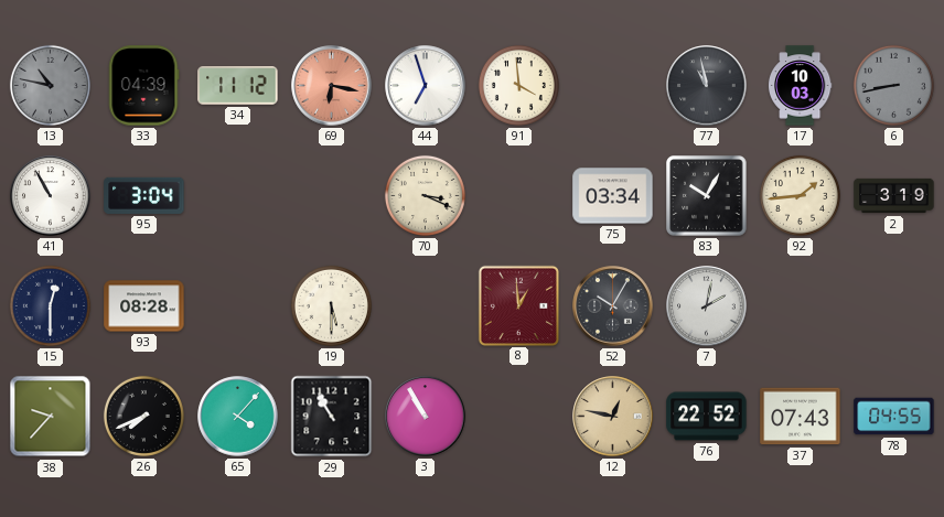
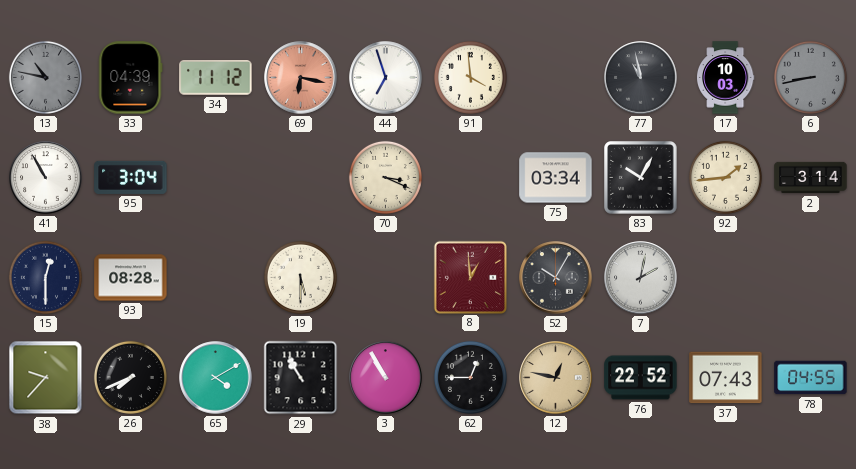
2: 3:19 -> 3:14 (811, 178)
65: 4:07 -> 4:10 (216, 378)
62: none -> 12:45 (470, 377)
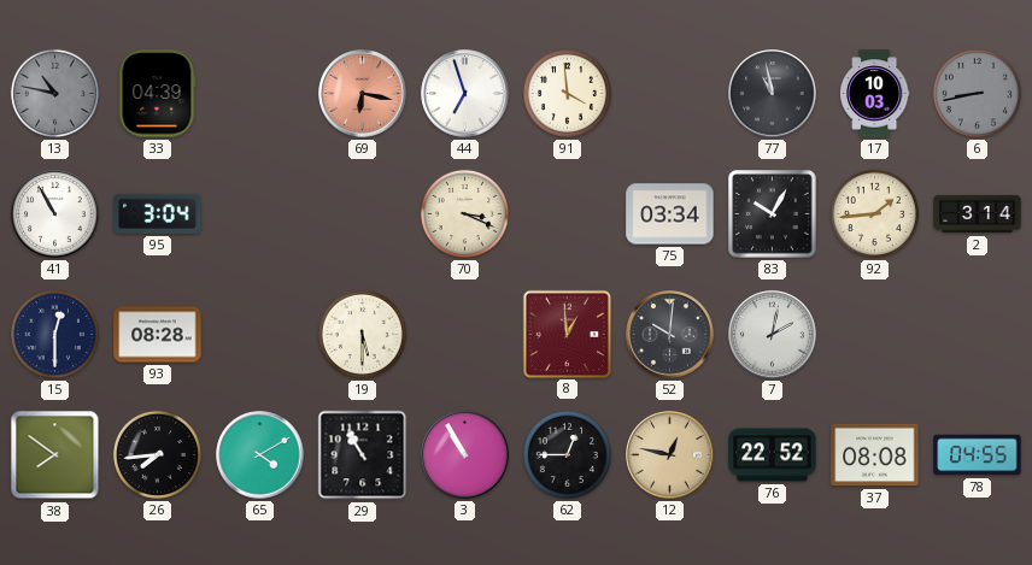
34: 11:12 -> none (216, 78)
52: 10:05 -> 10:01 (670, 335)
38: 9:37 -> 7:51 (55, 455)
26: 7:41 -> 7:44 (157, 454)
37: 07:43 -> 08:08 (875, 455)
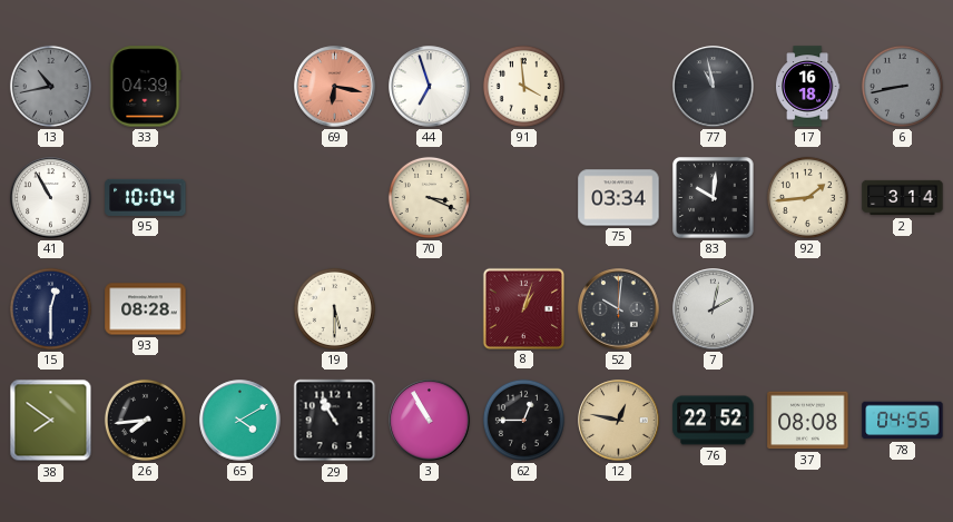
13: 10:47 -> 10:43 (50, 86)
17: 10:03 -> 16:18 (807, 87)
95: 3:04 -> 10:04 (146, 197)
83: 10:05 -> 10:01 (714, 198)
8: 12:59 -> 1:03 (523, 308)
